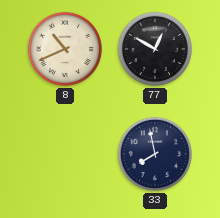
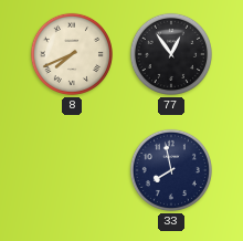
8: 10:41 -> 7:41 (72, 54)
77: 12:50 -> 12:54 (171, 54)
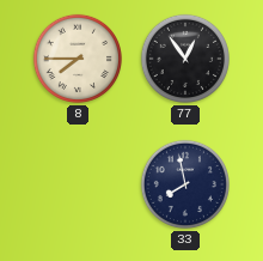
8: 7:41 -> 7:45 (78, 59)
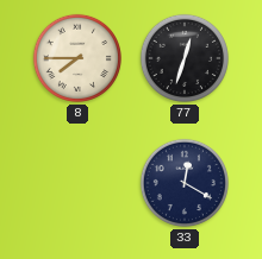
77: 12:54 -> 12:33 (185, 58)
33: 7:58 -> 12:20 (185, 183)
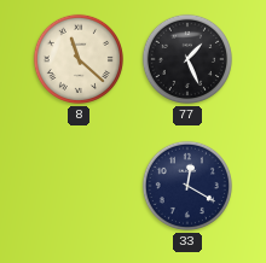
8: 7:45 -> 11:22 (79, 59)
77: 12:33 -> 1:26 (187, 59)
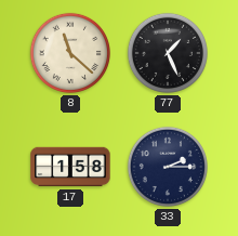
17: none -> 1:58 (70, 167)
33: 12:20 -> 2:15 (168, 167)
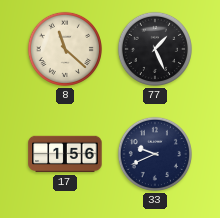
17: 1:58 -> 1:56 (65, 154)
33: 2:15 -> 9:41 (155, 154)
